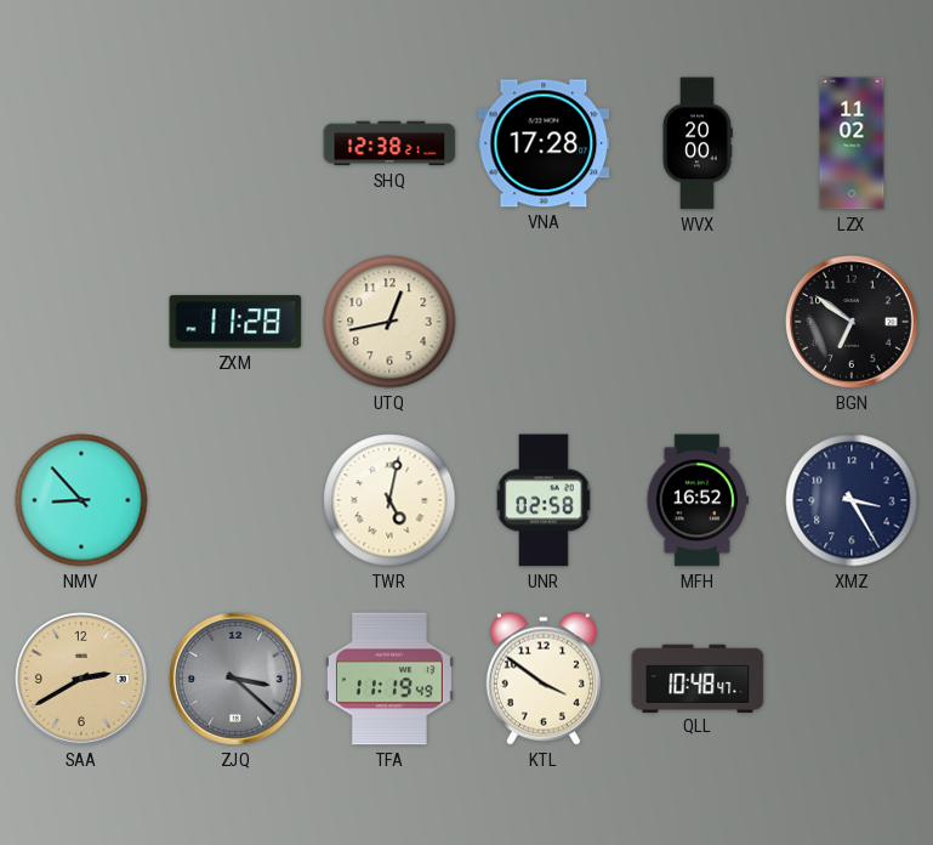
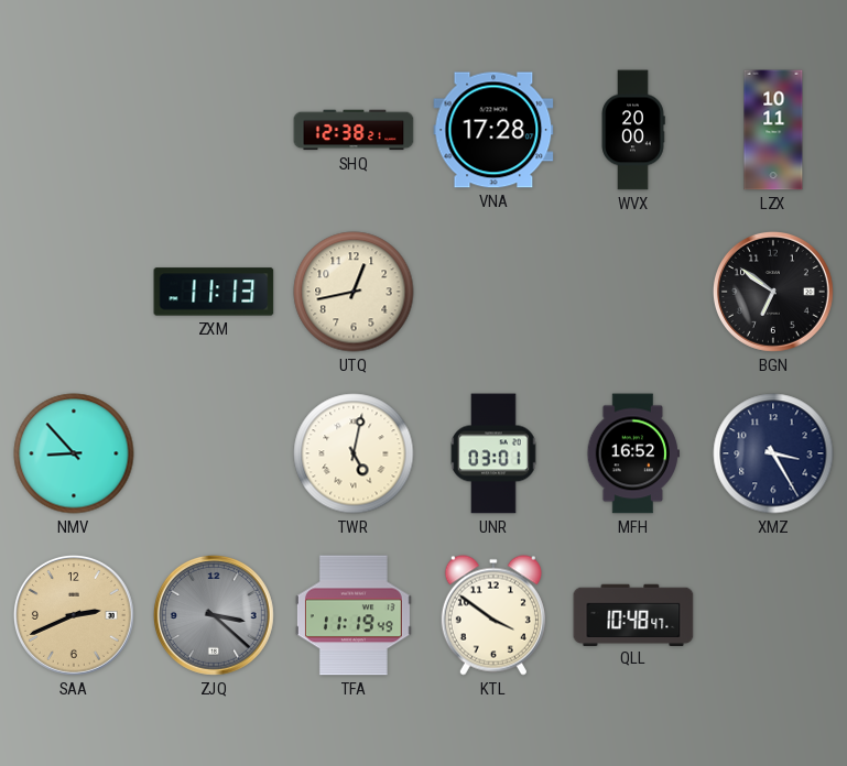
LZX: 11:02 -> 10:11 (773, 130)
ZXM: 11:28 -> 11:13 (214, 292)
UNR: 02:58 -> 03:01 (493, 453)
SAA: 2:40 -> 2:41 (74, 615)
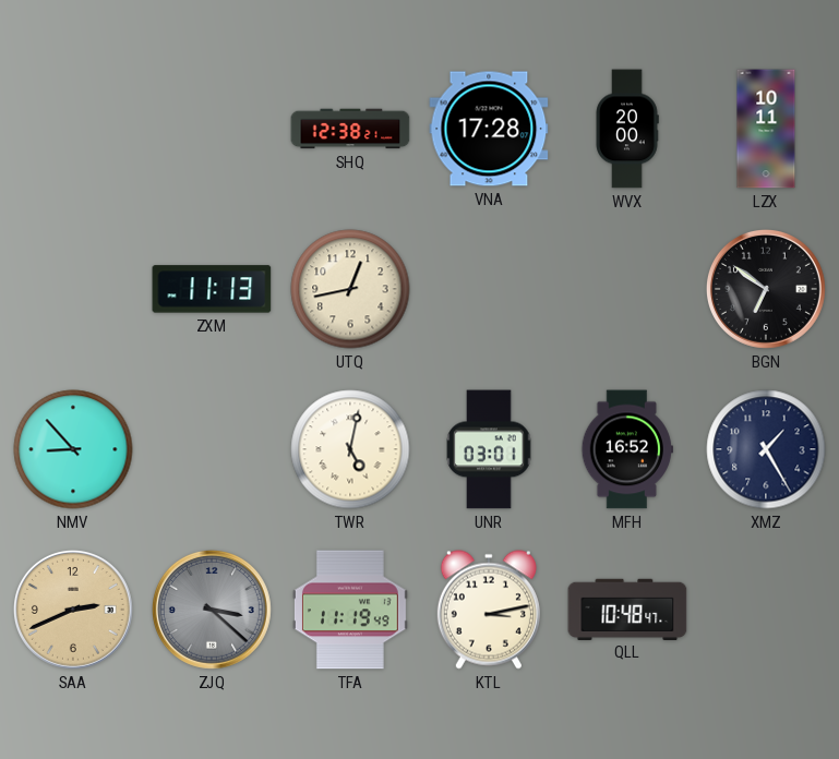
XMZ: 3:25 -> 1:25 (766, 449)
KTL: 3:51 -> 3:13 (489, 610)
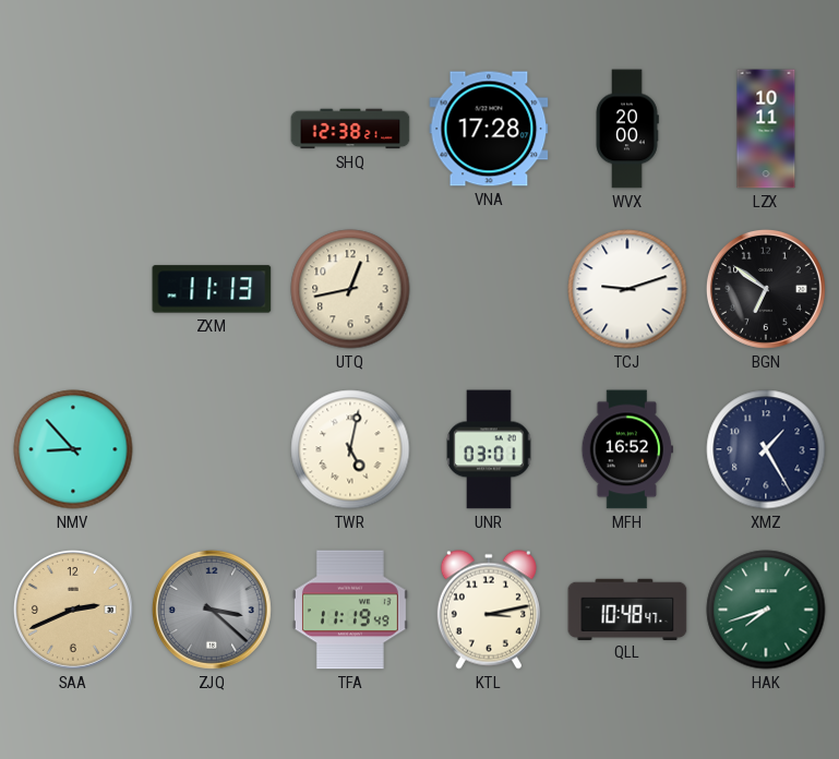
TCJ: none -> 9:12 (627, 289)
HAK: none -> 7:42 (766, 610)
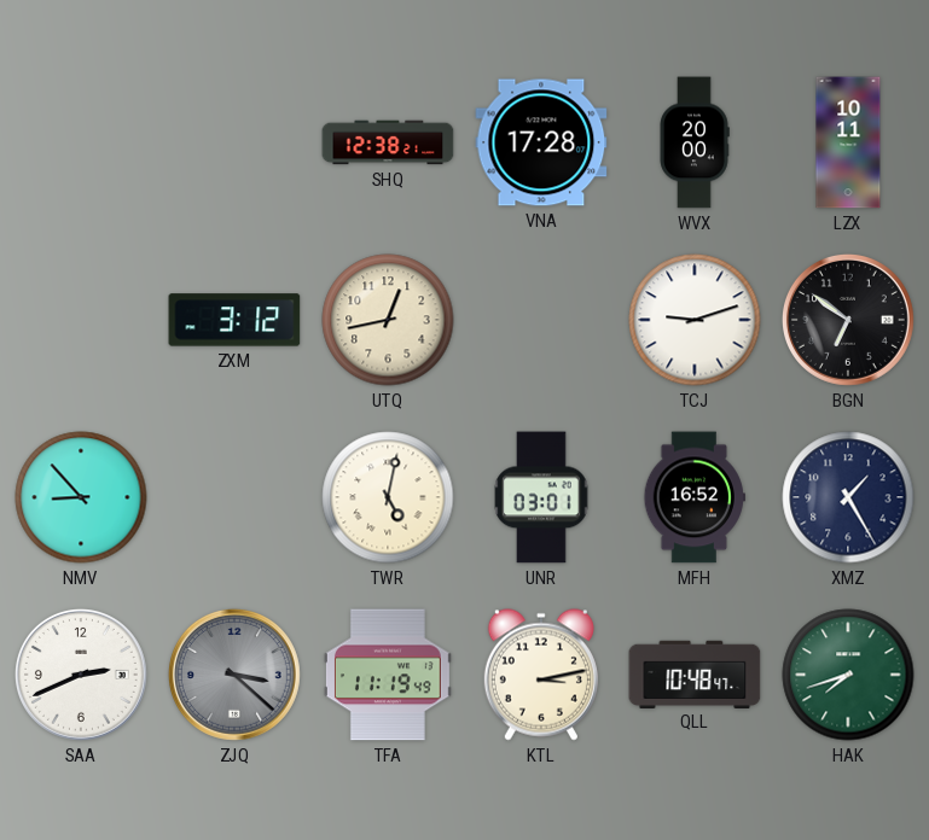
ZXM: 11:13 -> 3:12 (234, 320)
SAA dial: champagne -> white (81, 675)
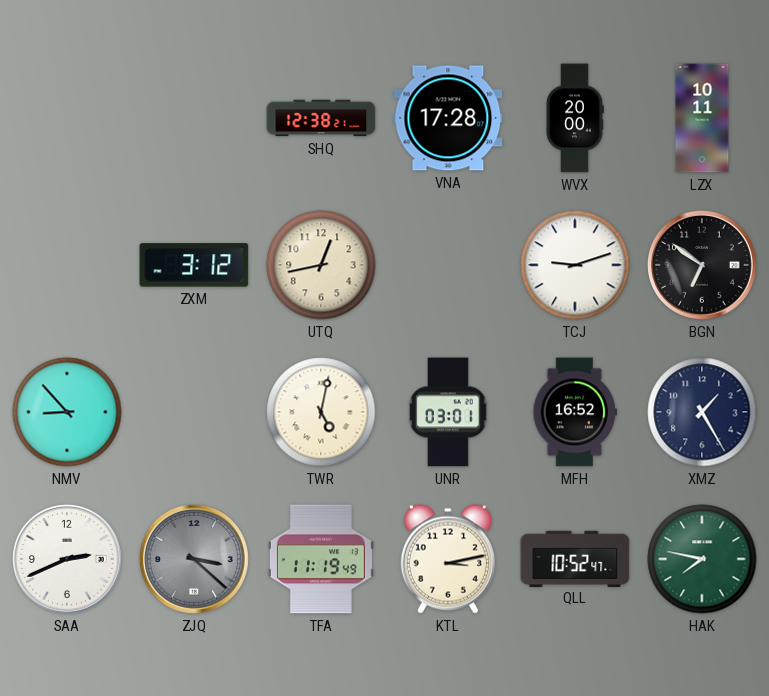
QLL: 10:48 -> 10:52 (575, 558)
HAK: 7:42 -> 7:47 (702, 559)
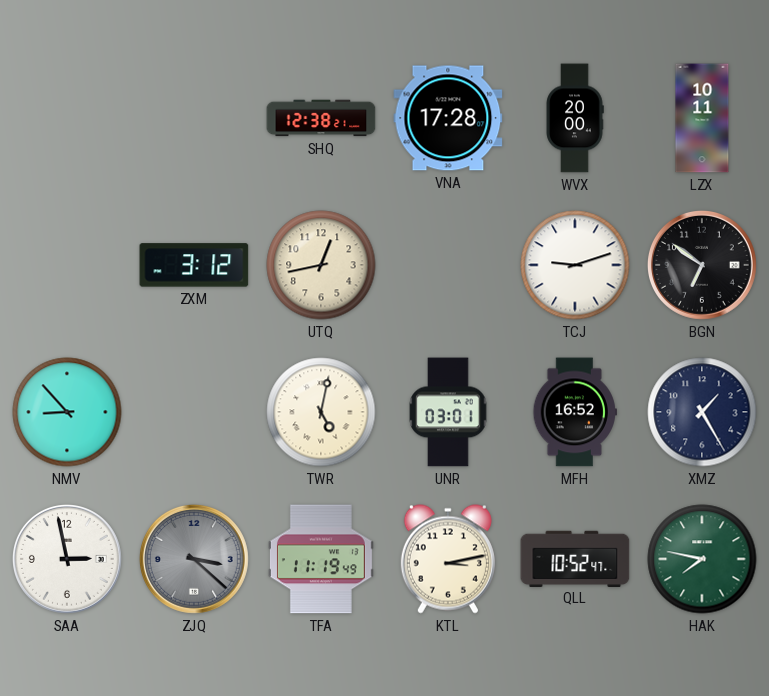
SAA: 2:41 -> 2:58 (67, 559)
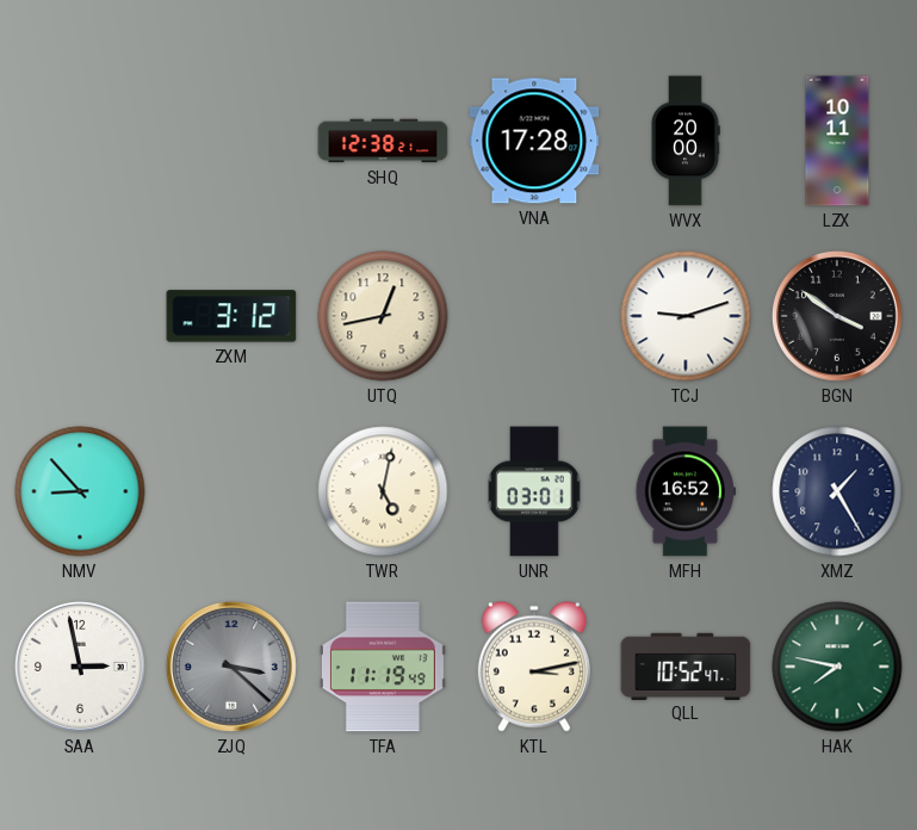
BGN: 6:51 -> 3:51 (837, 316)
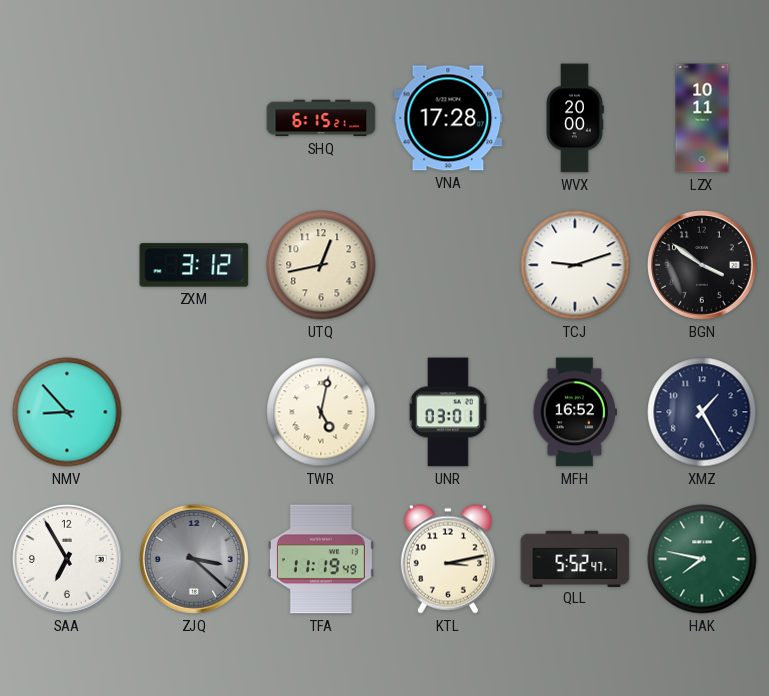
SHQ: 12:38 -> 6:15 (321, 118)
SAA: 2:58 -> 6:55 (67, 559)
QLL: 10:52 -> 5:52 (575, 558)
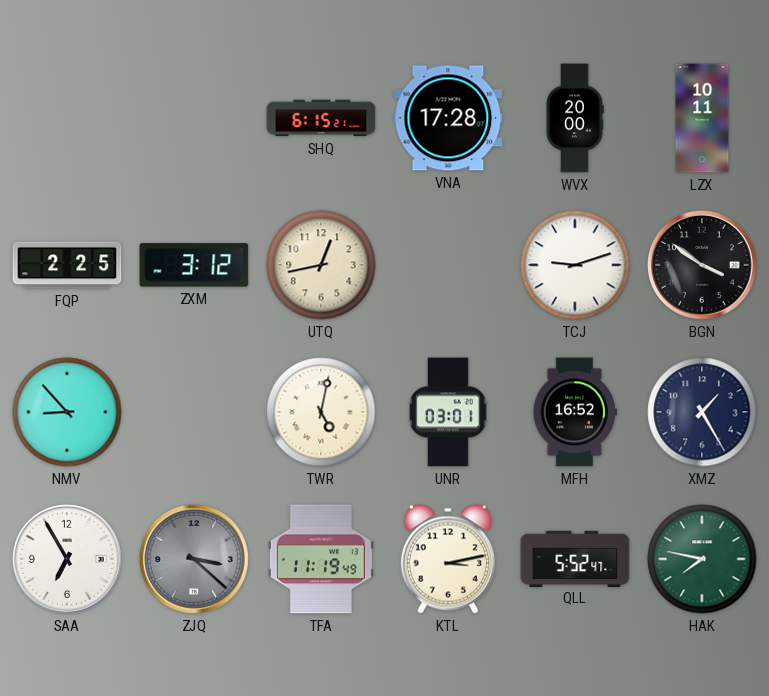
FQP: none -> 2:25 (67, 265)
